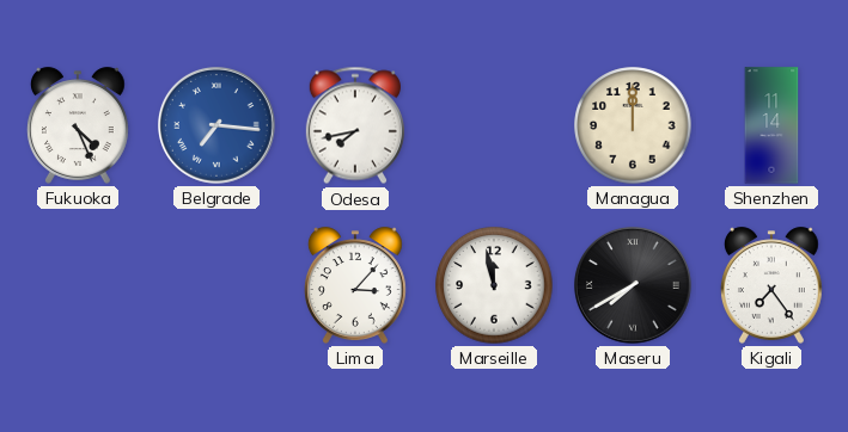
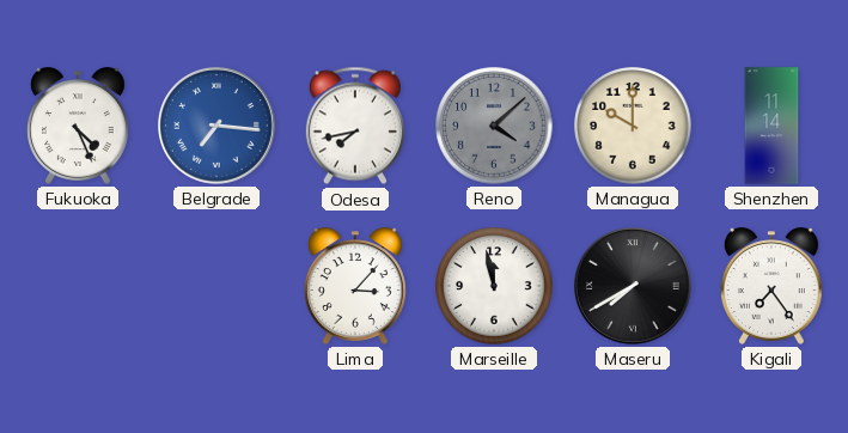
Reno: none -> 4:08 (494, 126)
Managua: 12:00 -> 10:00 (633, 126)
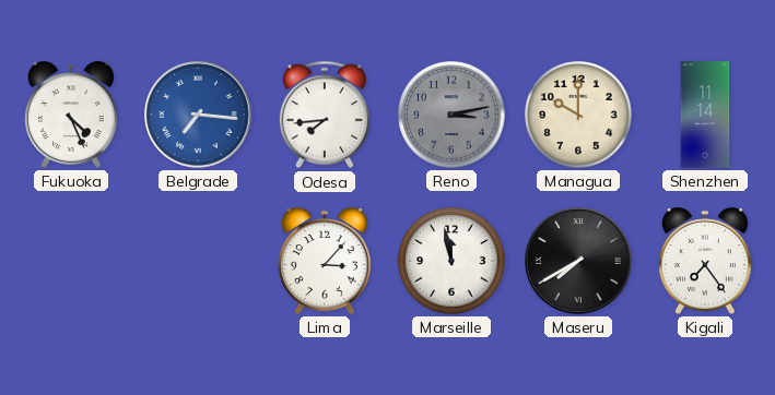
Odesa: 7:43 -> 7:44 (325, 115)
Reno: 4:08 -> 3:13 (451, 115)
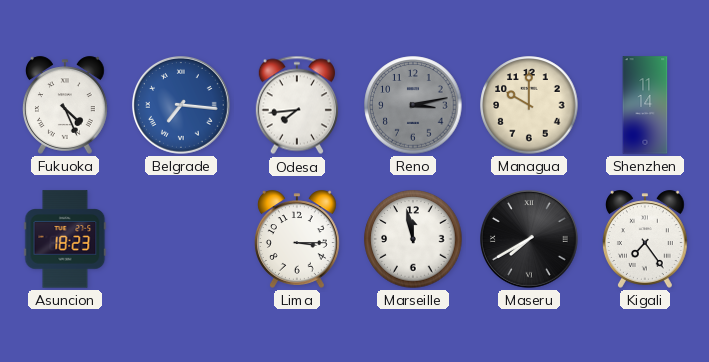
Asuncion: none -> 18:23 (65, 239)
Lima: 3:07 -> 3:15 (297, 239)
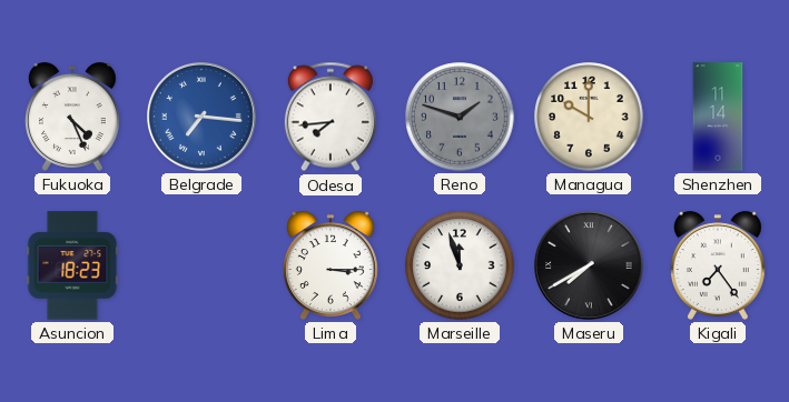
Reno: 3:13 -> 1:48 (460, 117)
Marseille: 11:58 -> 11:57 (460, 265)
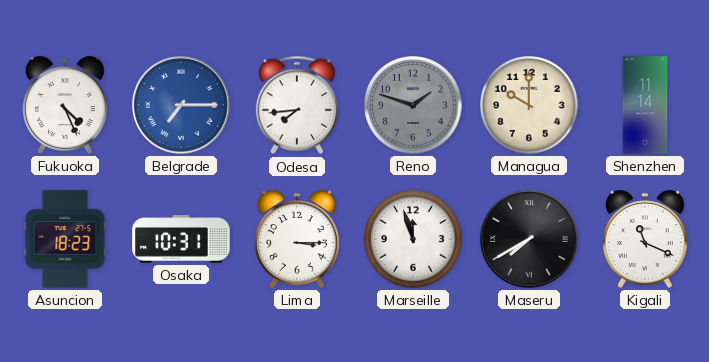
Belgrade: 7:16 -> 7:15 (182, 106)
Osaka: none -> 10:31 (181, 239)
Kigali: 7:24 -> 11:19 (645, 239)
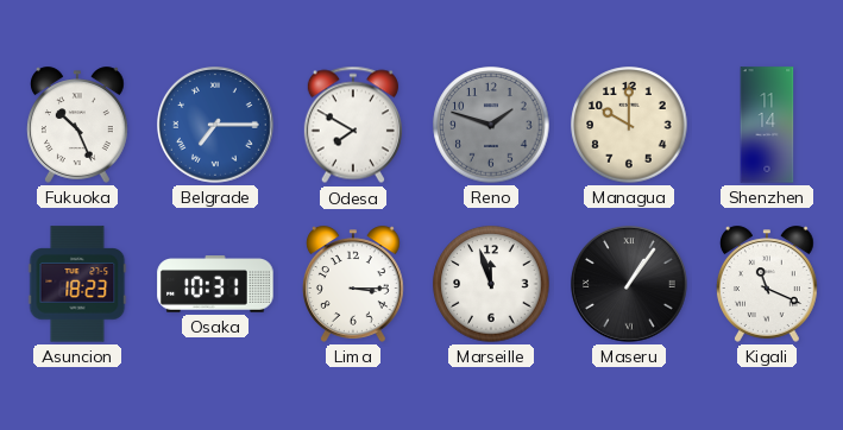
Fukuoka: 4:26 -> 10:26 (77, 125)
Odesa: 7:44 -> 7:50 (353, 125)
Maseru: 7:40 -> 1:06 (630, 285)
